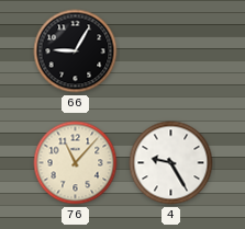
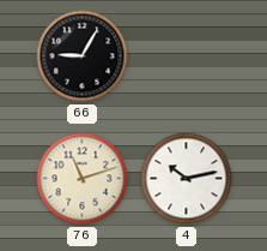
76: 11:07 -> 11:12 (83, 179)
4: 9:25 -> 10:13 (187, 179)
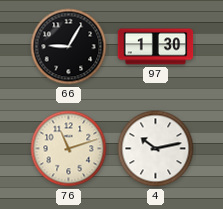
97: none -> 1:30 (156, 47)
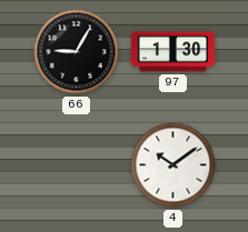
76: 11:12 -> none (69, 149)
4: 10:13 -> 10:09 (173, 165)
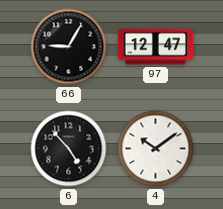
97: 1:30 -> 12:47 (156, 47)
6: none -> 4:53 (69, 149)
